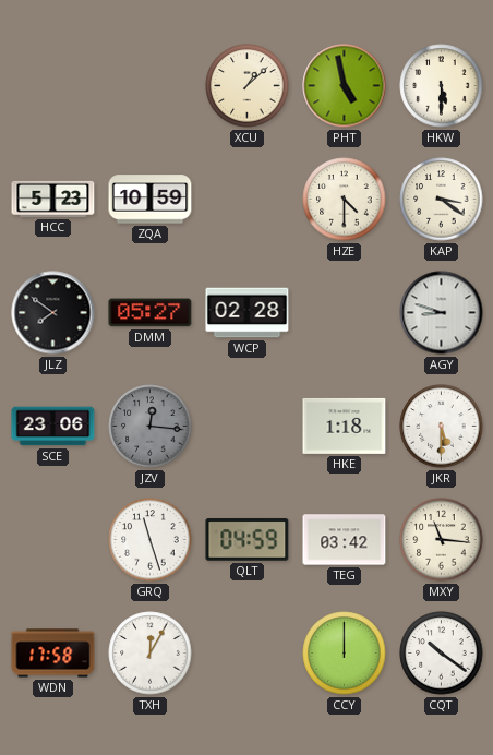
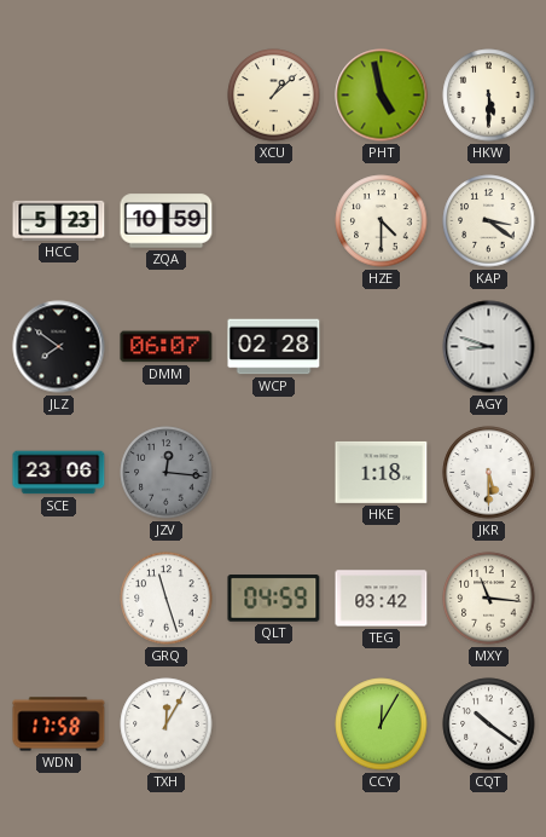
DMM: 05:27 -> 06:07 (167, 347)
CCY: 12:00 -> 12:05 (382, 725)
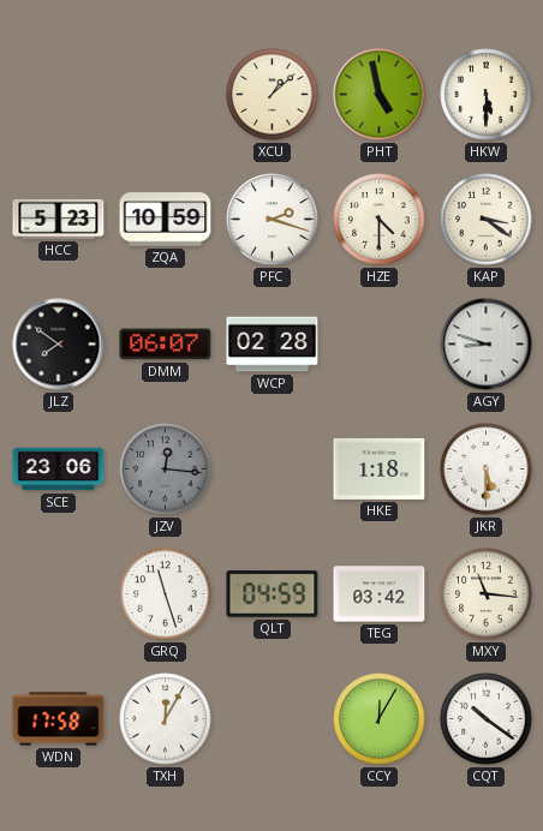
PFC: none -> 2:18 (273, 220)
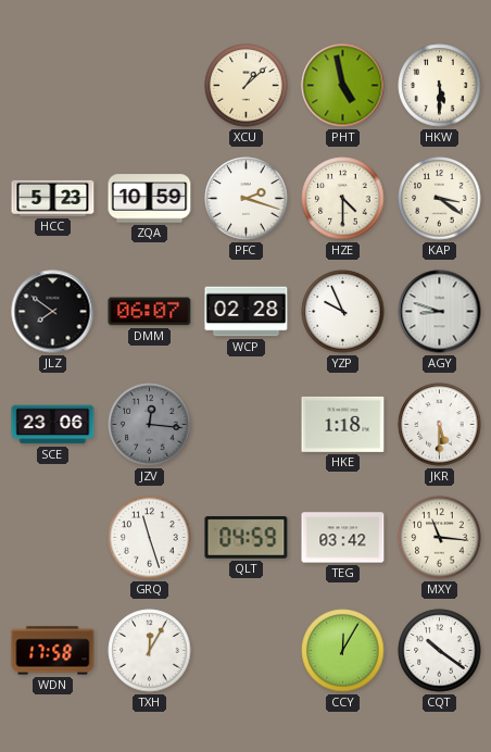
YZP: none -> 9:56 (343, 312)
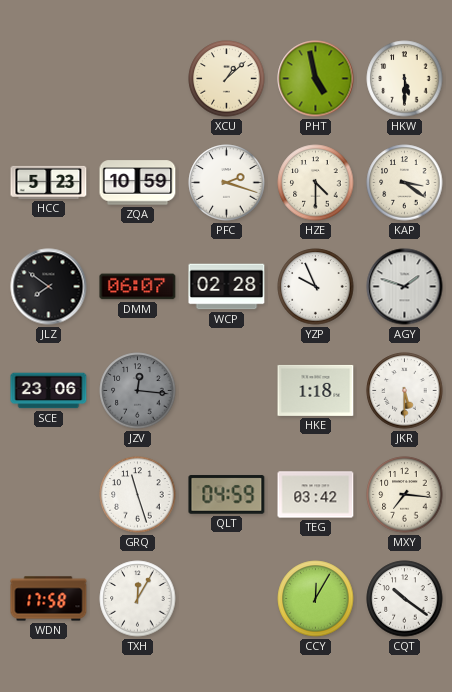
AGY: 8:48 -> 1:48 (405, 287)
MXY: 11:16 -> 7:16 (405, 495)
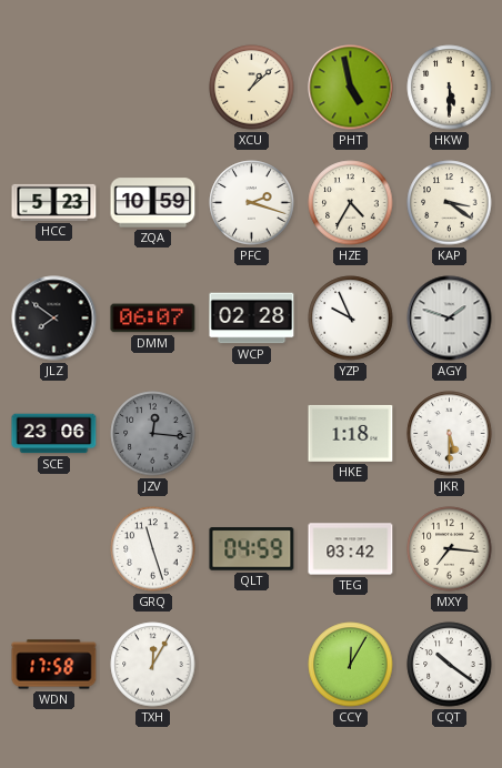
HZE: 4:30 -> 4:35 (351, 203)
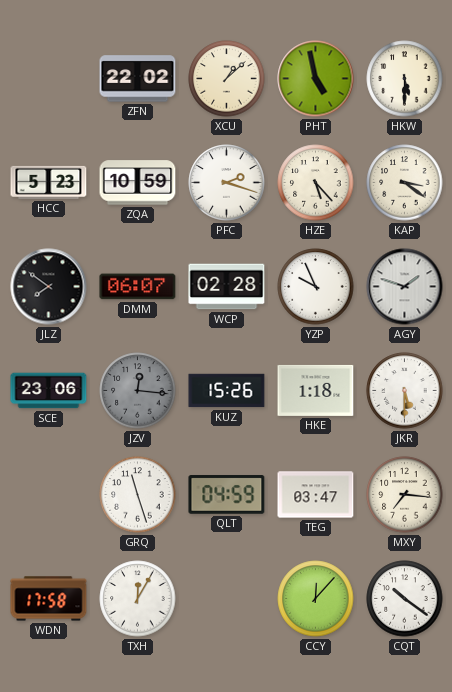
ZFN: none -> 22:02 (138, 79)
HZE: 4:35 -> 5:23 (316, 183)
KUZ: none -> 15:26 (227, 391)
TEG: 03:42 -> 03:47 (316, 495)
CCY: 12:05 -> 12:07 (316, 599)
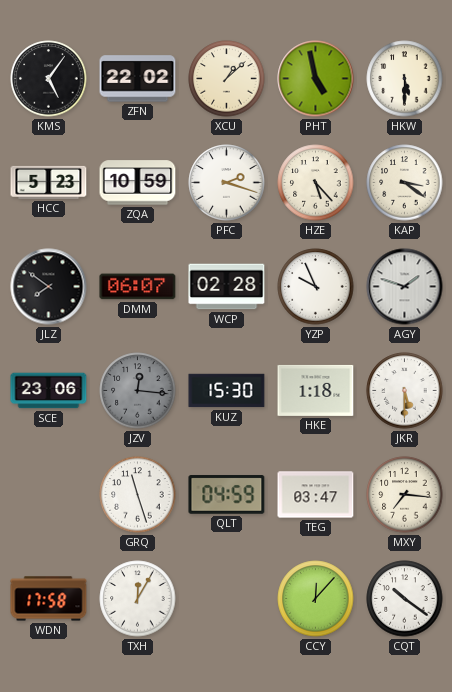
KMS: none -> 5:06 (49, 79)
KUZ: 15:26 -> 15:30 (227, 391)
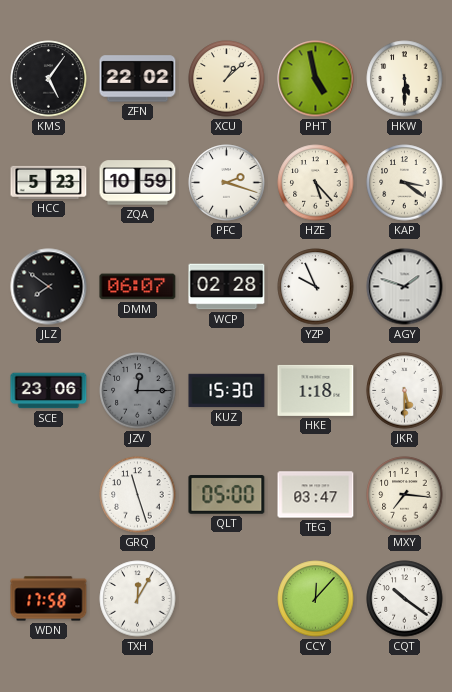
JZV: 12:16 -> 12:15 (138, 391)
QLT: 04:59 -> 05:00 (227, 495)
